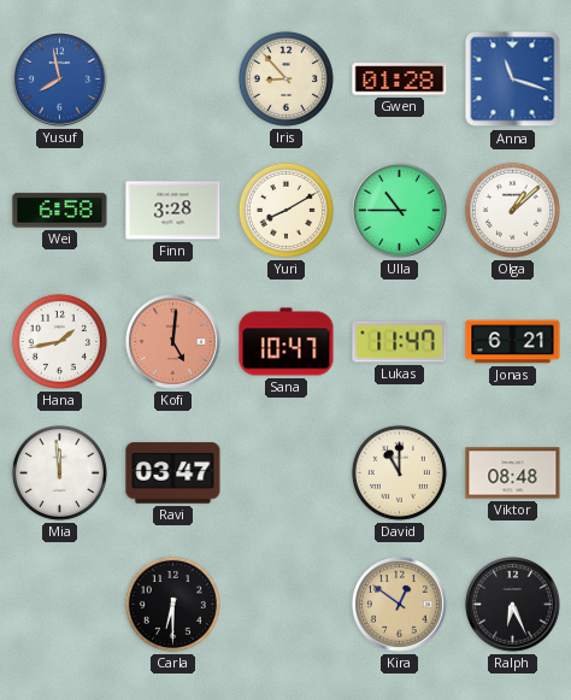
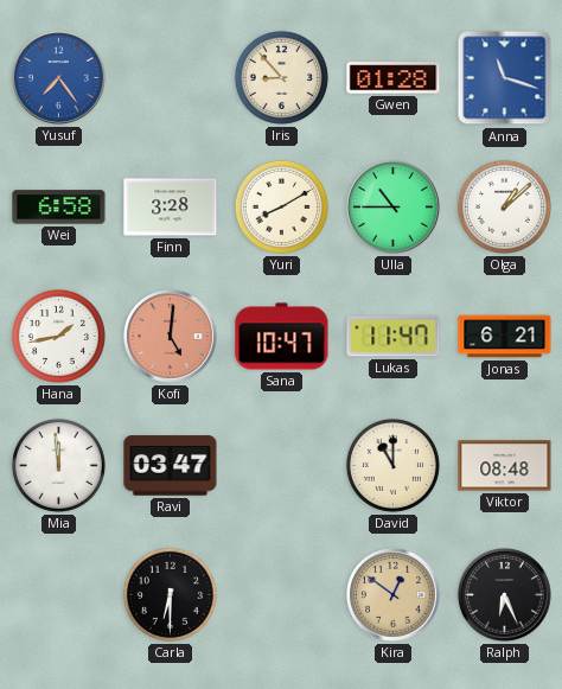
Yusuf: 7:58 -> 7:24 (59, 78)
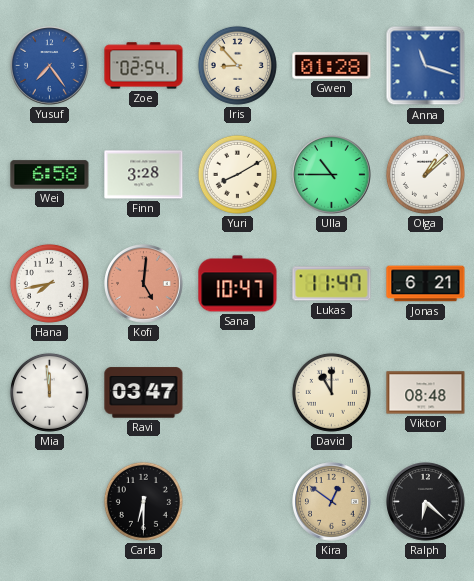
Zoe: none -> 02:54 (144, 66)
Hana: 1:43 -> 7:43 (49, 283)
Ralph: 6:26 -> 6:22 (426, 502)
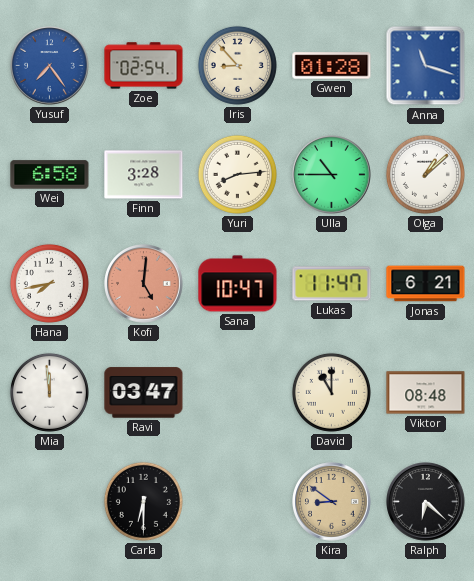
Yuri: 8:10 -> 8:14 (237, 174)
Kira: 12:51 -> 8:51 (332, 502)
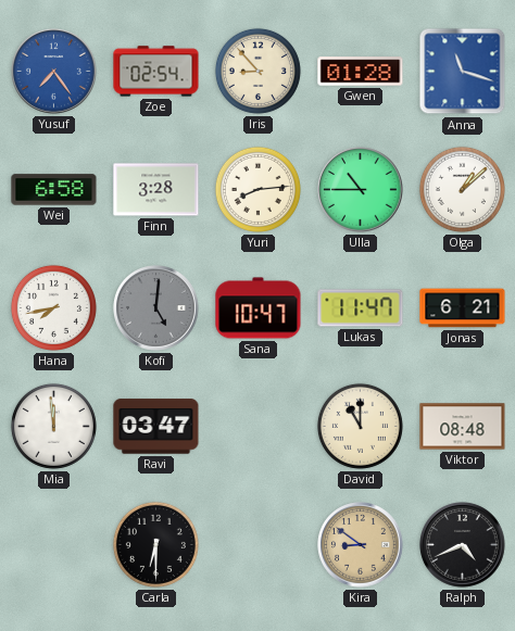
Kofi dial: salmon -> grey (156, 308)
Ralph: 6:22 -> 4:41 (463, 545)
